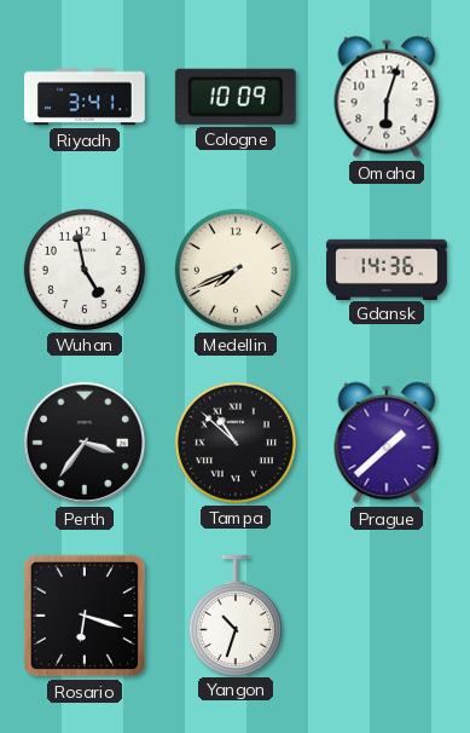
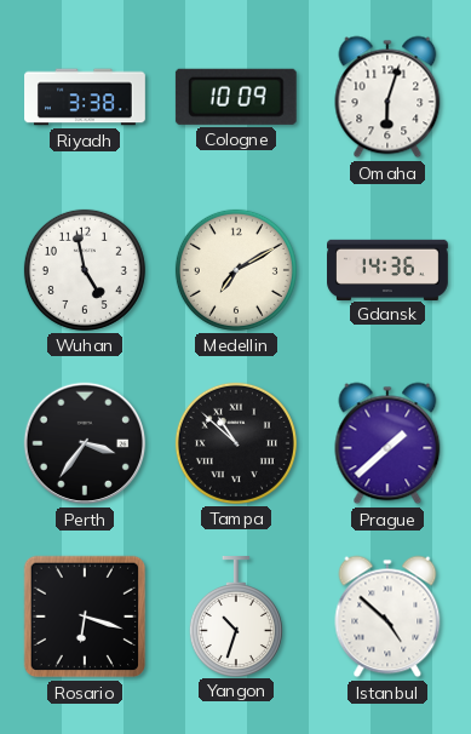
Riyadh: 3:41 -> 3:38 (85, 97)
Medellin: 7:41 -> 7:10 (236, 270)
Istanbul: none -> 4:52 (387, 617)
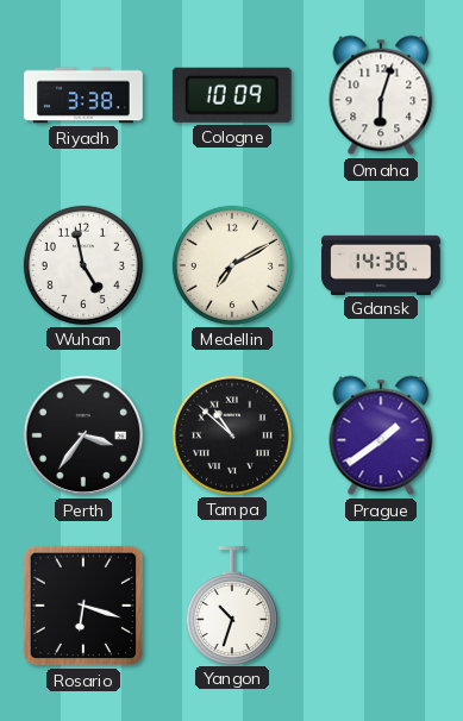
Prague: 1:38 -> 1:39 (381, 435)
Istanbul: 4:52 -> none (387, 617)
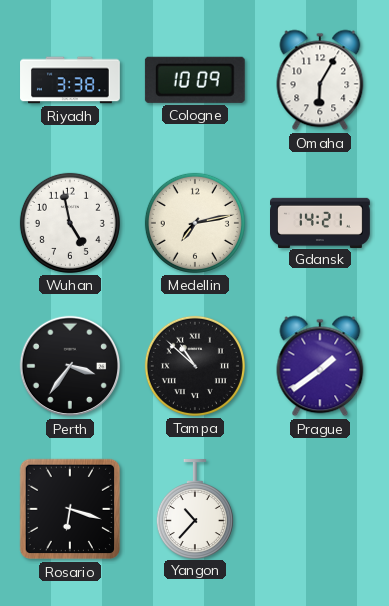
Omaha: 6:03 -> 6:05 (320, 80)
Medellin: 7:10 -> 7:13 (195, 223)
Gdansk: 14:36 -> 14:21 (320, 222)
Yangon: 10:33 -> 10:37 (195, 509)
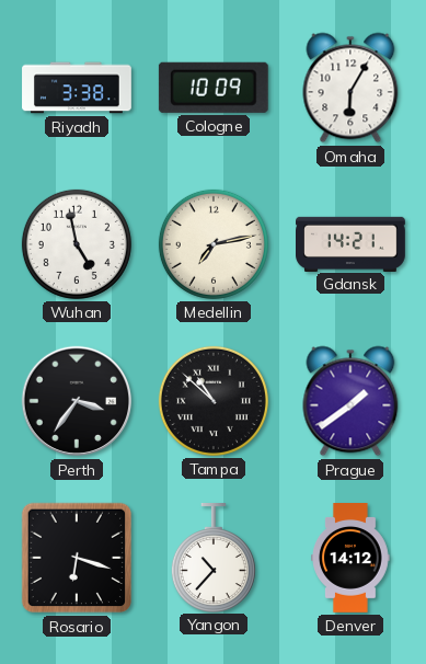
Denver: none -> 14:12 (352, 559)
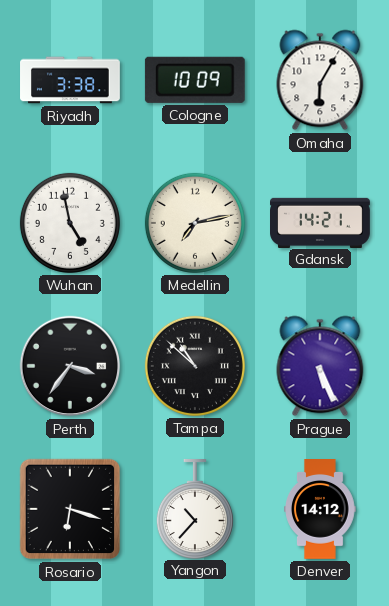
Prague: 1:39 -> 5:26 (320, 366)
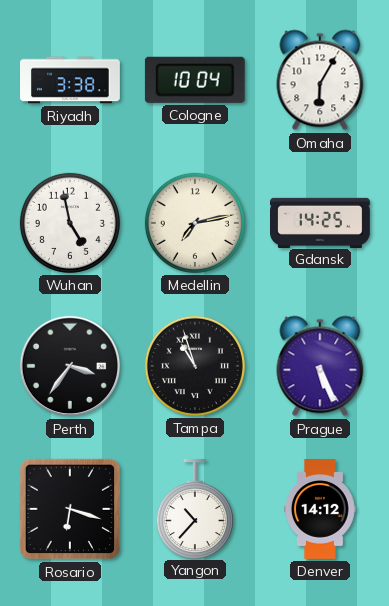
Cologne: 10:09 -> 10:04 (195, 80)
Gdansk: 14:21 -> 14:25 (320, 222)
Tampa: 10:52 -> 10:57 (195, 366)
